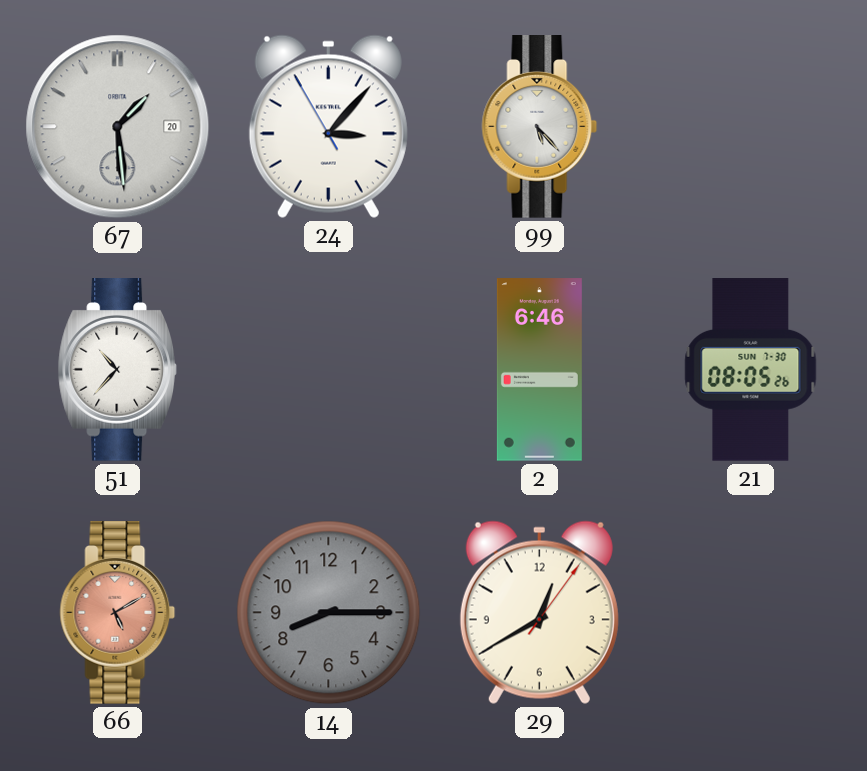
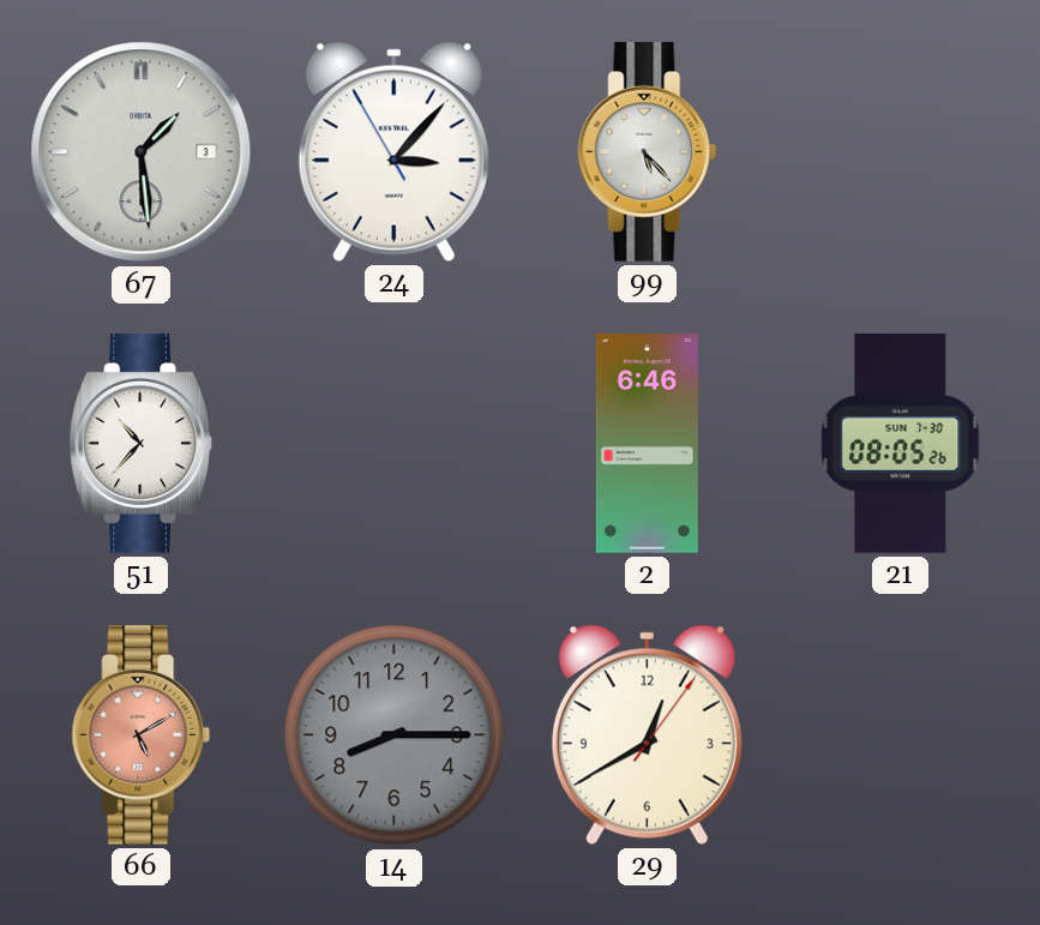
67 date: 20 -> 3 (142, 152)
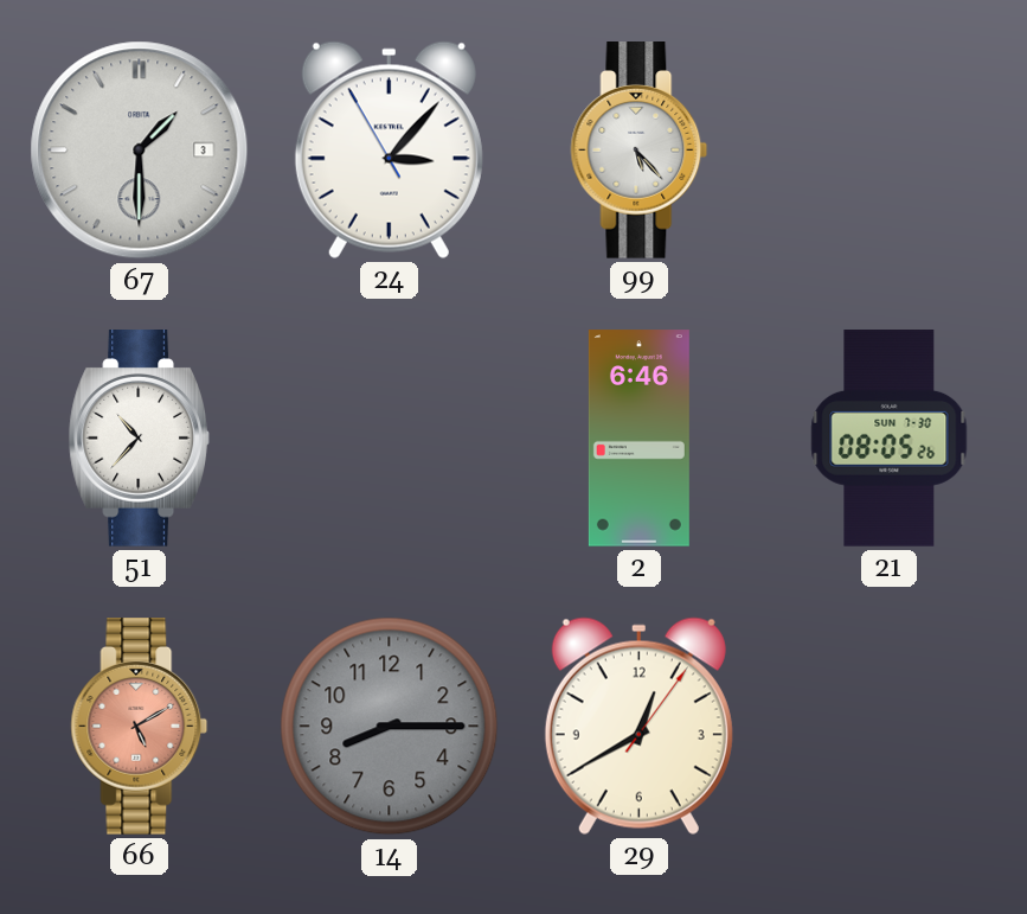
67: 1:29 -> 1:30 (140, 151)
